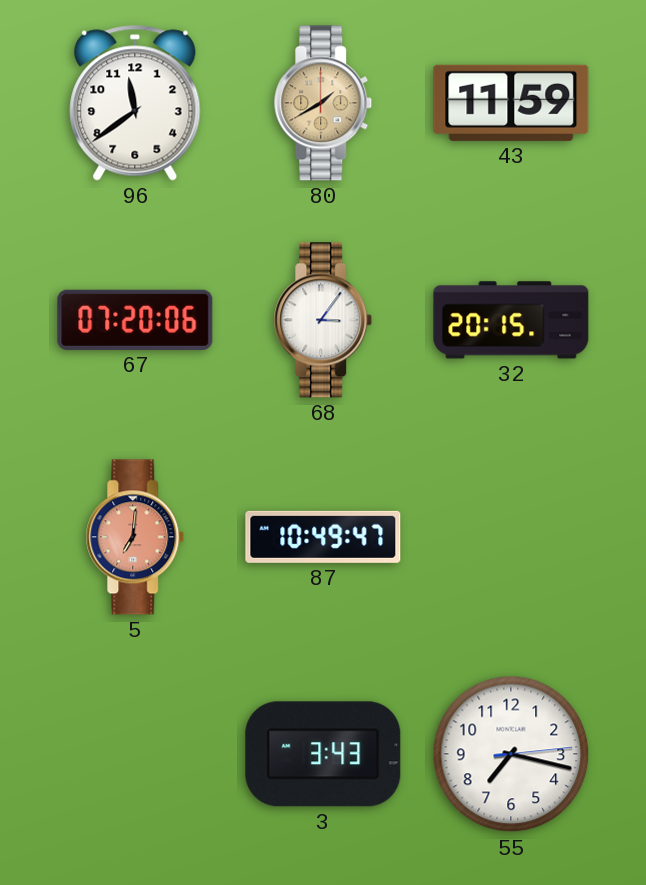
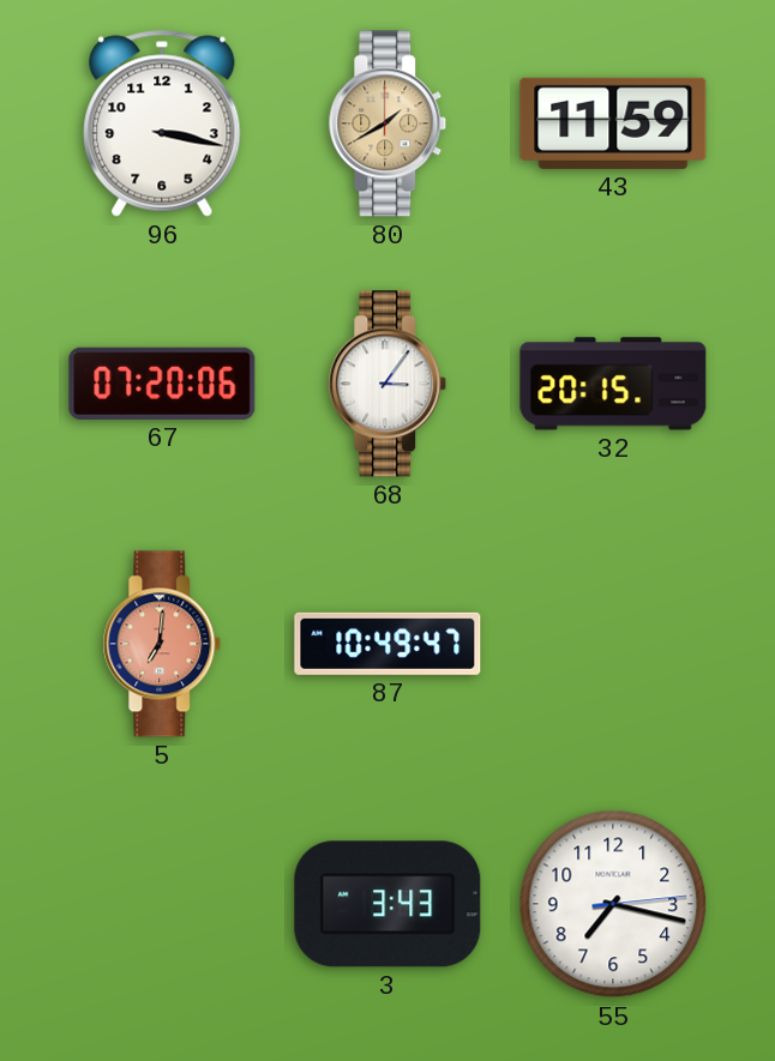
96: 11:39 -> 3:17 (162, 123)
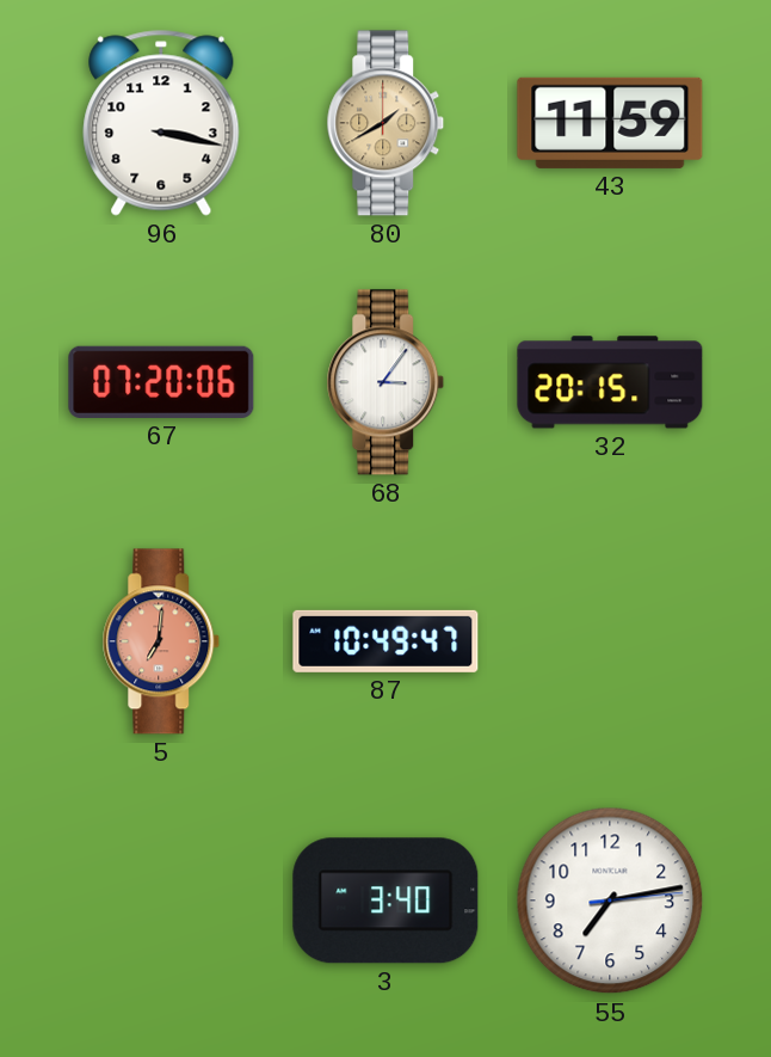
3: 3:43 -> 3:40 (385, 901)
55: 7:17 -> 7:13 (610, 901)
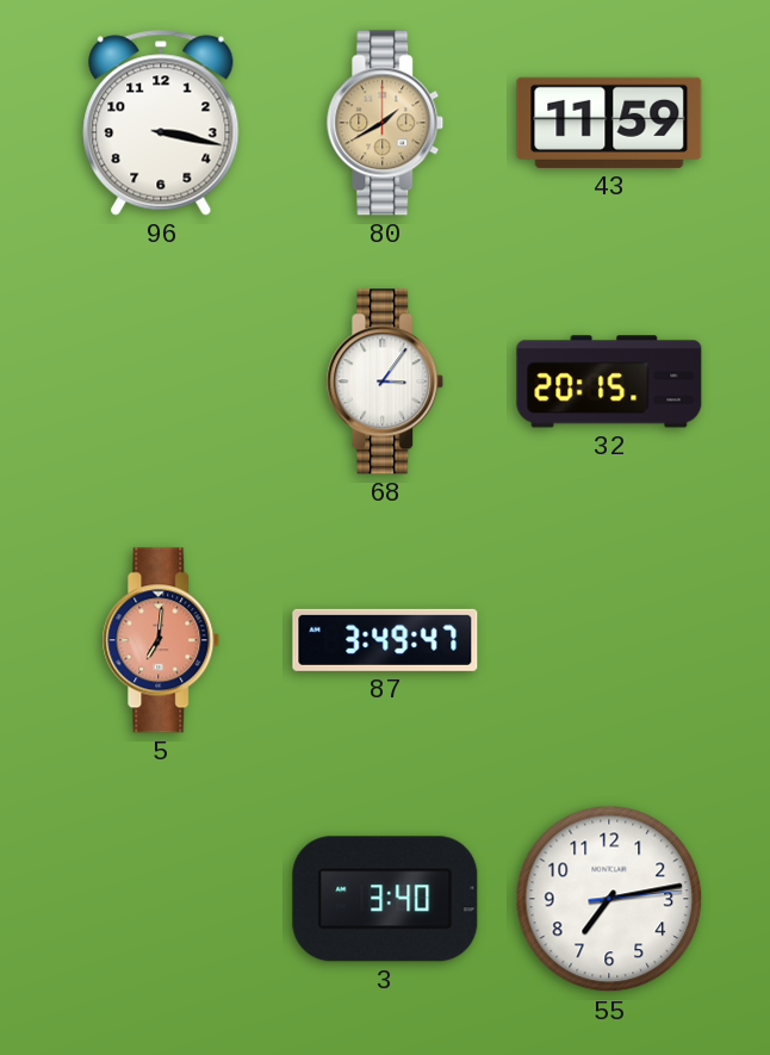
67: 07:20 -> none (161, 382)
87: 10:49 -> 3:49 (385, 640)
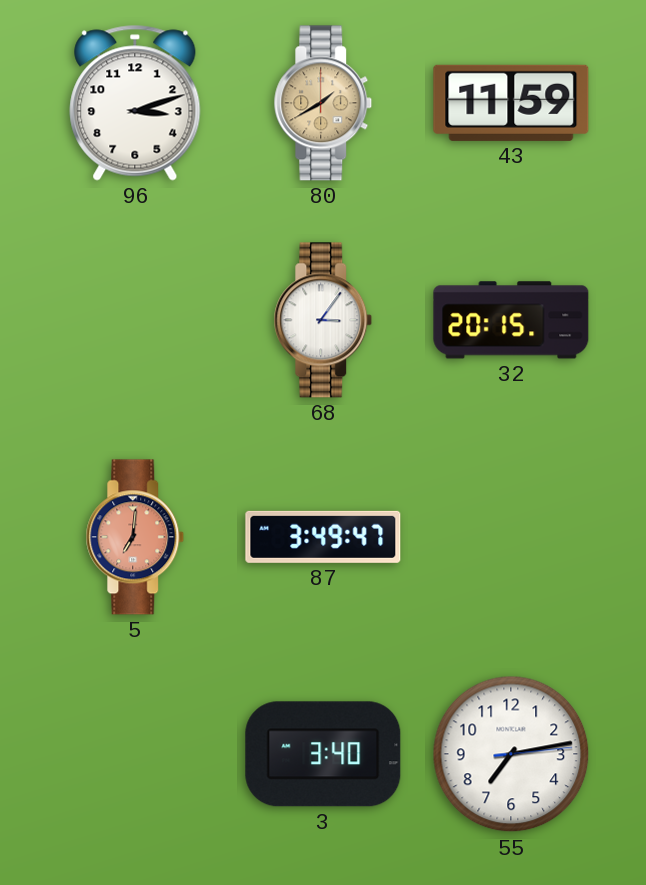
96: 3:17 -> 3:12 (135, 103)
